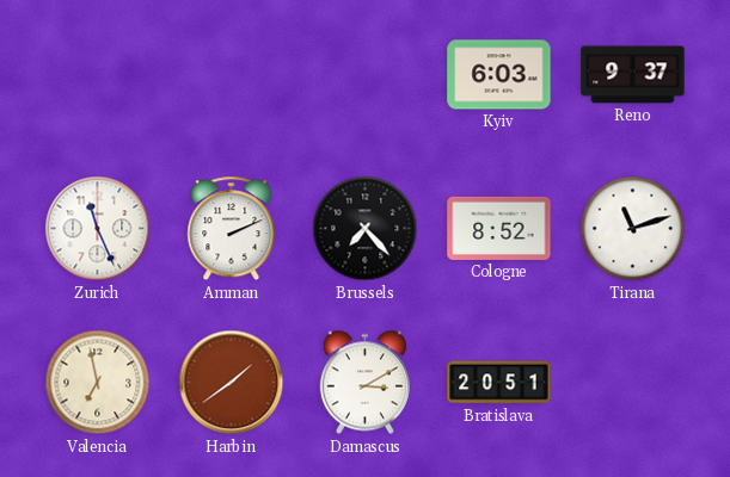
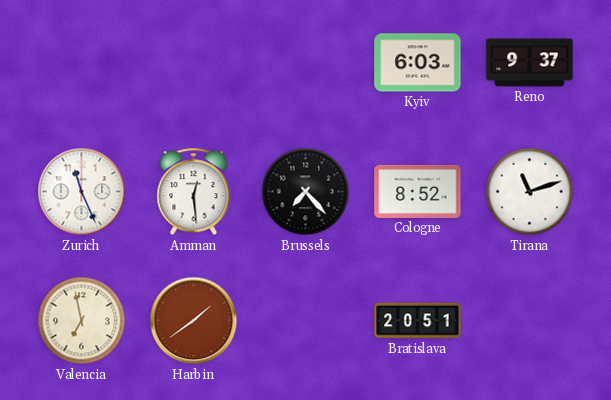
Amman: 2:11 -> 12:29 (194, 192)
Damascus: 3:10 -> none (364, 383)
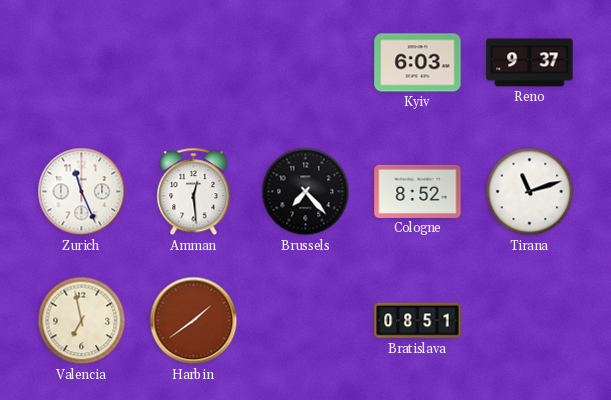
Bratislava: 20:51 -> 08:51 (418, 321)
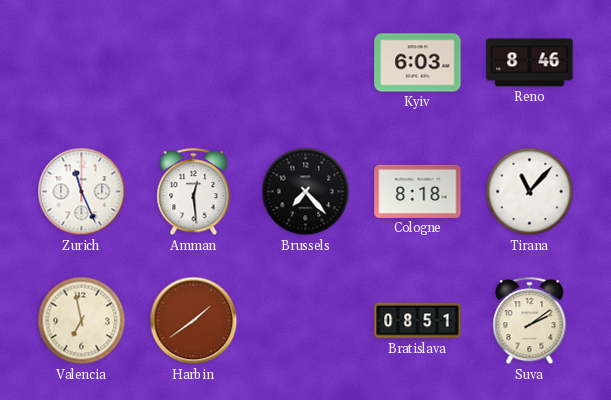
Reno: 9:37 -> 8:46 (530, 63)
Cologne: 8:52 -> 8:18 (418, 191)
Tirana: 11:12 -> 11:07 (530, 192)
Suva: none -> 2:09 (530, 321)
